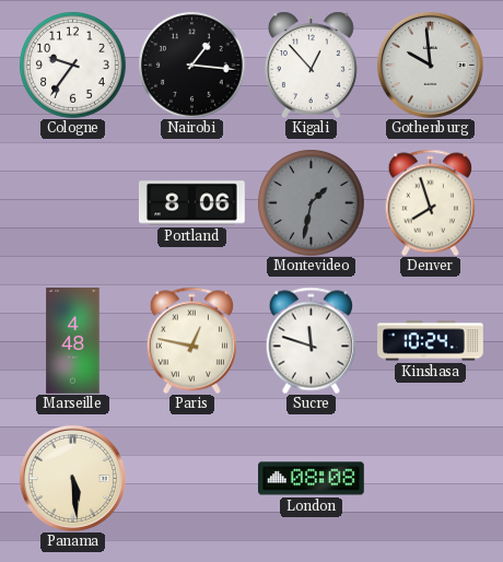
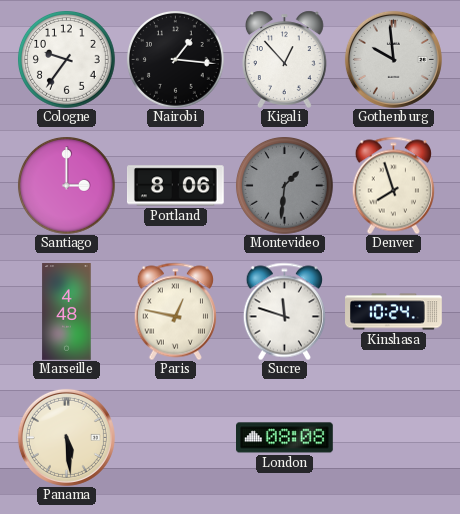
Santiago: none -> 3:00 (67, 186)
Montevideo: 1:32 -> 1:31 (285, 186)
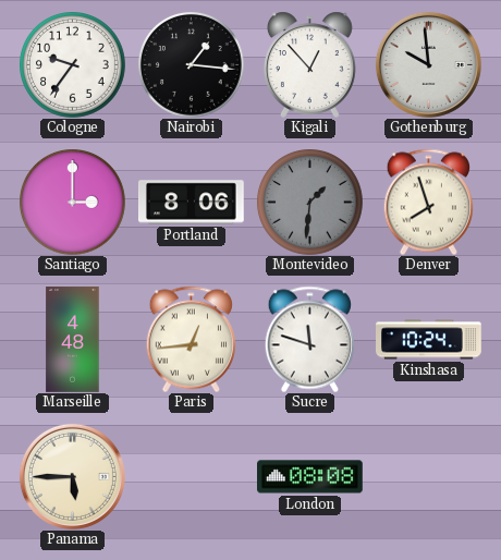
Paris: 12:47 -> 12:44 (191, 339)
Panama: 5:29 -> 5:45 (72, 476)
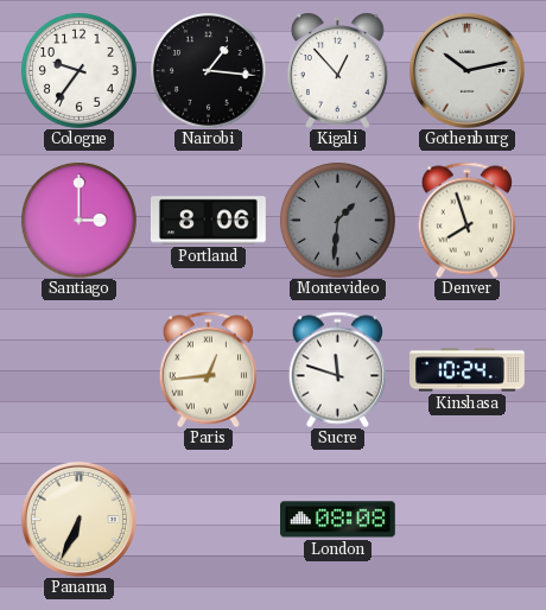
Gothenburg: 9:59 -> 10:13 (466, 70)
Marseille: 4:48 -> none (73, 340)
Panama: 5:45 -> 6:34 (78, 519)
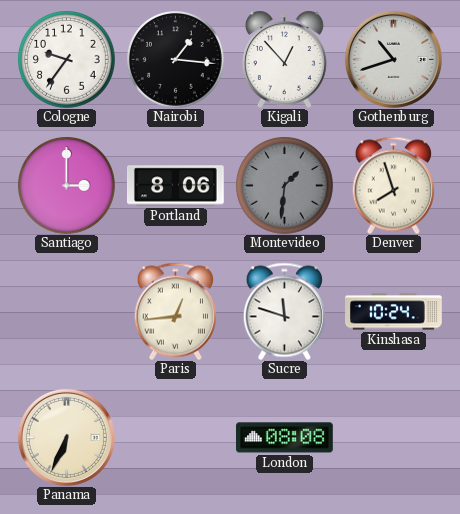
Gothenburg: 10:13 -> 10:42 (393, 59)
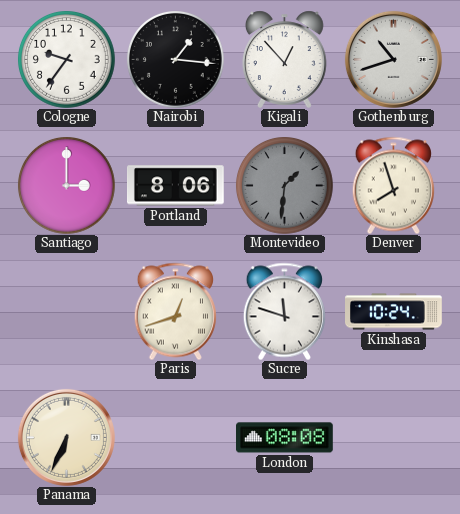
Paris: 12:44 -> 12:42 (175, 311)
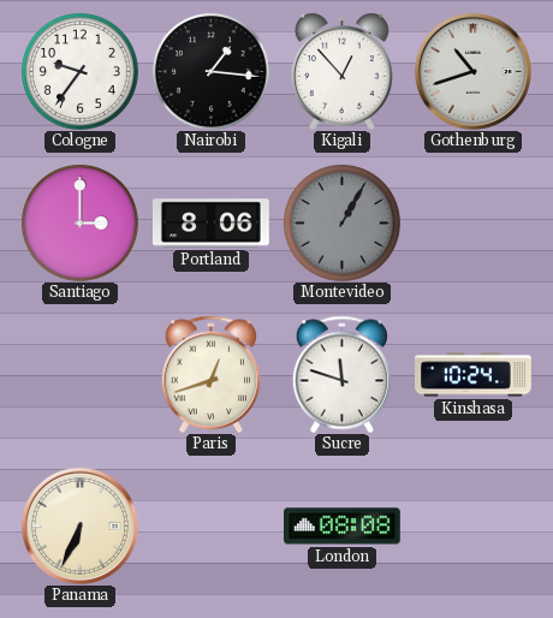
Montevideo: 1:31 -> 1:05 (343, 224)
Denver: 7:57 -> none (393, 185)
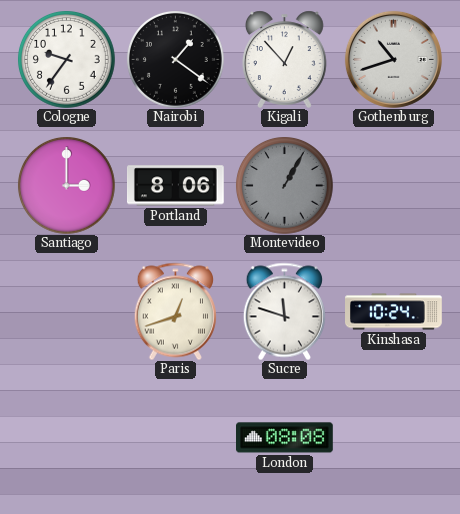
Nairobi: 1:16 -> 1:21 (176, 60)
Panama: 6:34 -> none (79, 525)
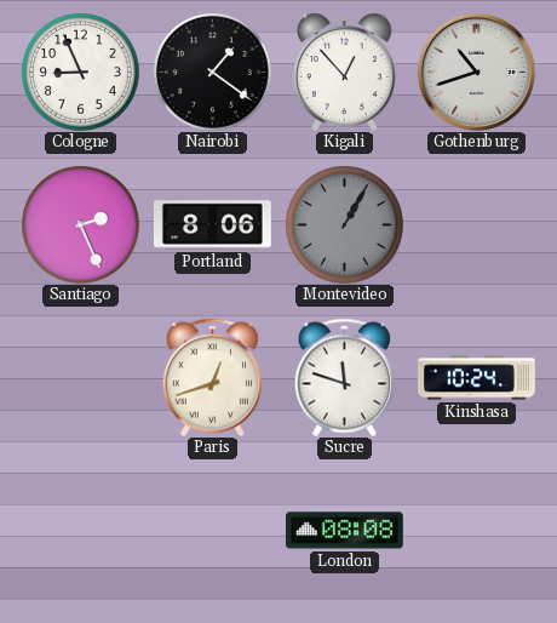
Cologne: 9:36 -> 8:56 (81, 73)
Santiago: 3:00 -> 2:26 (81, 225)
